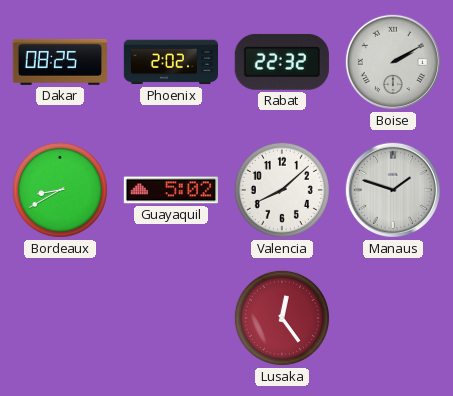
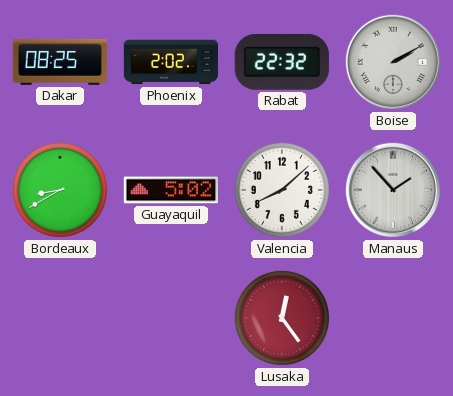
Manaus: 1:48 -> 1:53 (393, 190)
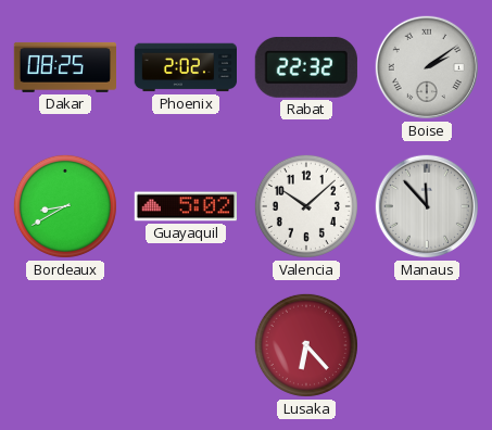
Boise: 2:10 -> 2:09 (427, 67)
Valencia: 8:08 -> 10:08 (306, 206)
Manaus: 1:53 -> 11:53 (427, 206)
Lusaka: 12:24 -> 6:23 (306, 345)
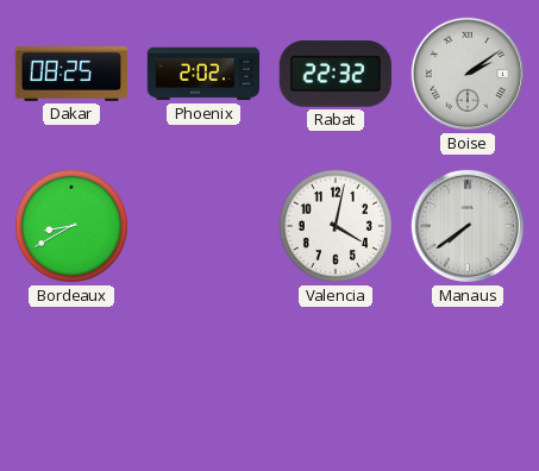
Guayaquil: 5:02 -> none (185, 206)
Valencia: 10:08 -> 4:02 (336, 226)
Manaus: 11:53 -> 7:39 (468, 226)
Lusaka: 6:23 -> none (306, 345)
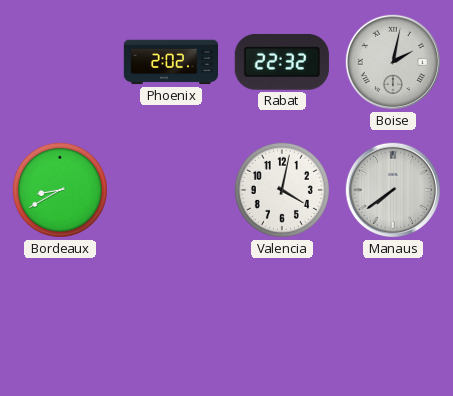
Dakar: 08:25 -> none (70, 74)
Boise: 2:09 -> 2:02 (393, 62)
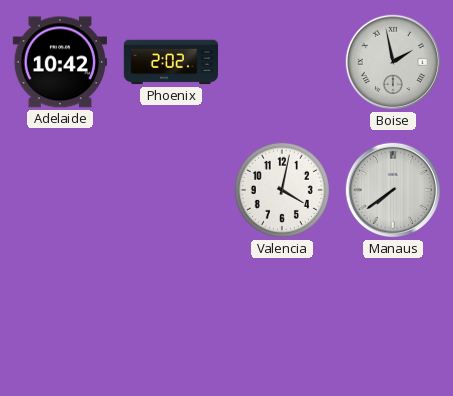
Adelaide: none -> 10:42 (59, 62)
Rabat: 22:32 -> none (282, 62)
Boise: 2:02 -> 1:58 (393, 62)
Bordeaux: 8:40 -> none (60, 190)
